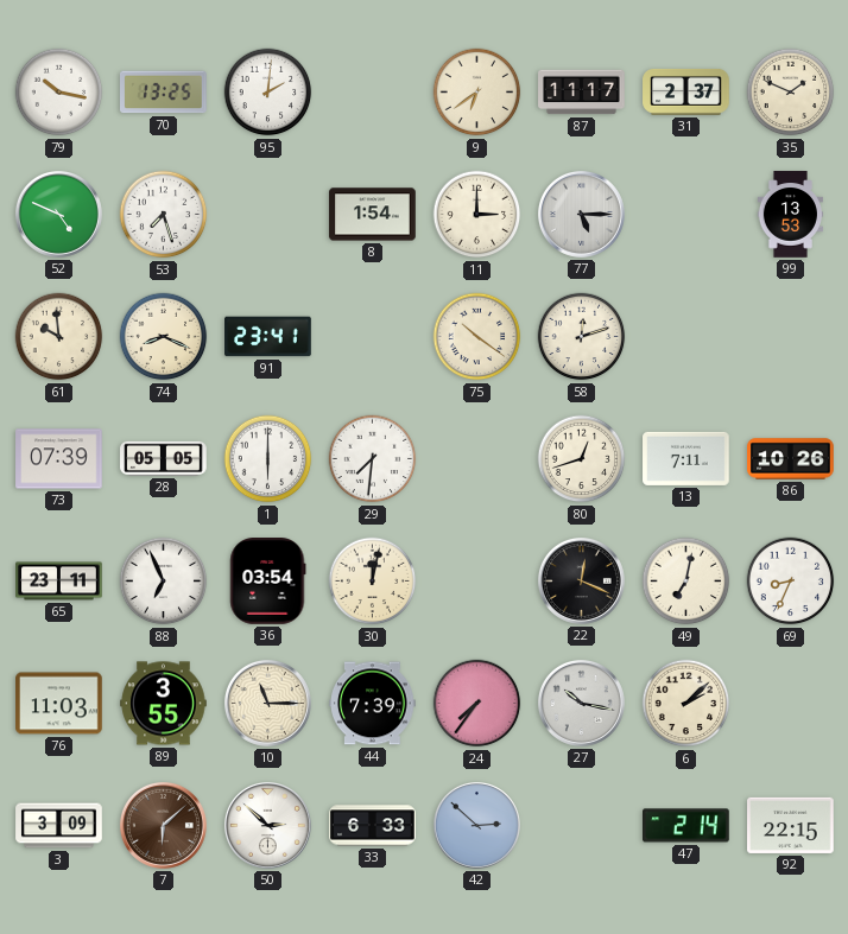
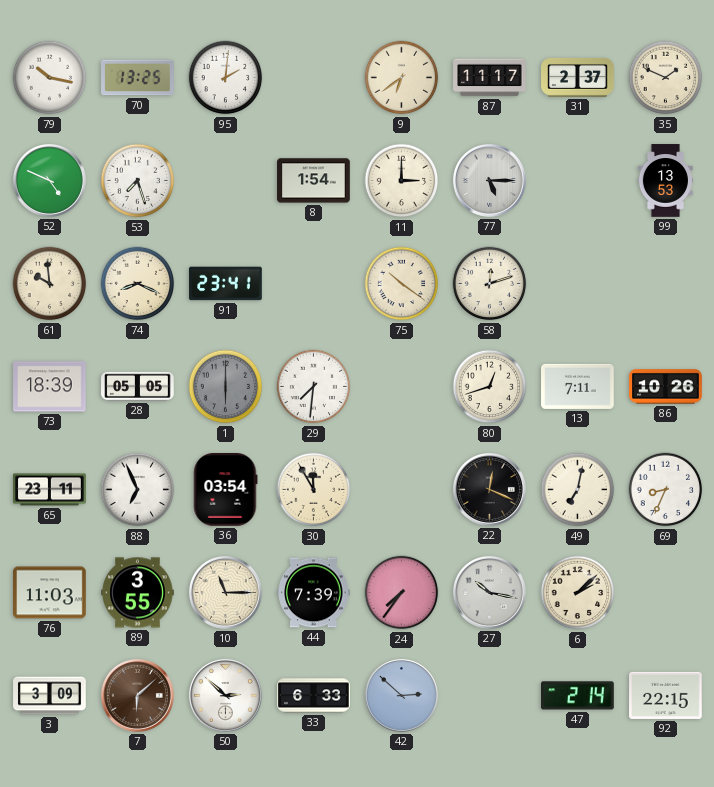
73: 07:39 -> 18:39 (50, 387)
1 dial: white -> grey (226, 387)
30: 12:02 -> 11:55 (314, 490)
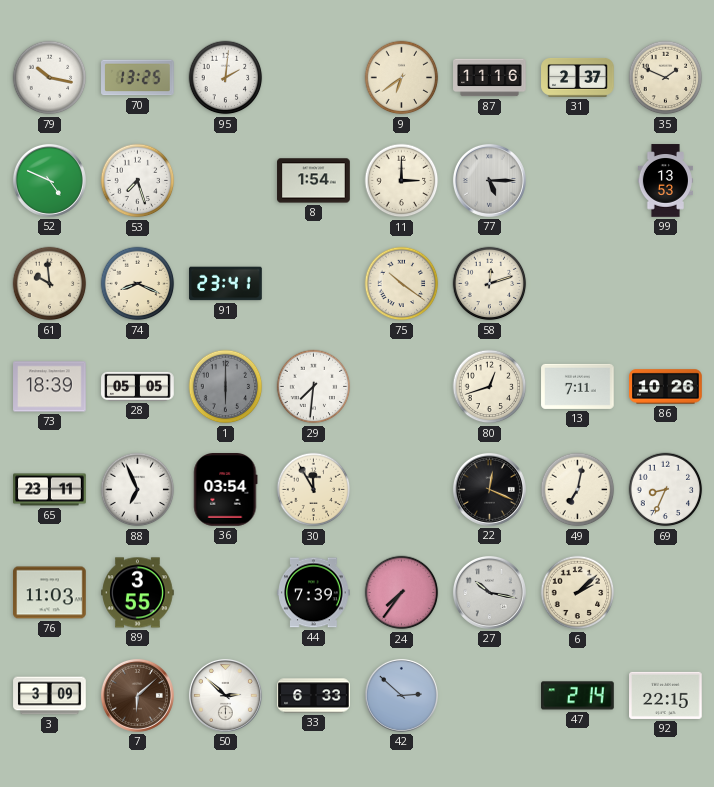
87: 11:17 -> 11:16 (490, 78)
10: 11:15 -> none (225, 592)
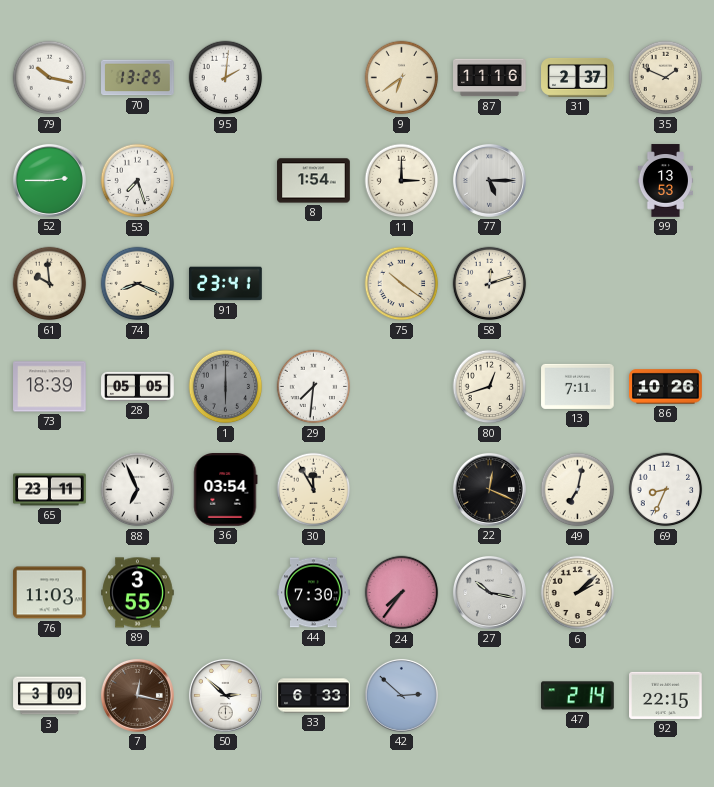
52: 4:49 -> 2:45 (49, 180)
44: 7:39 -> 7:30 (314, 593)
7: 6:08 -> 12:17 (137, 695)
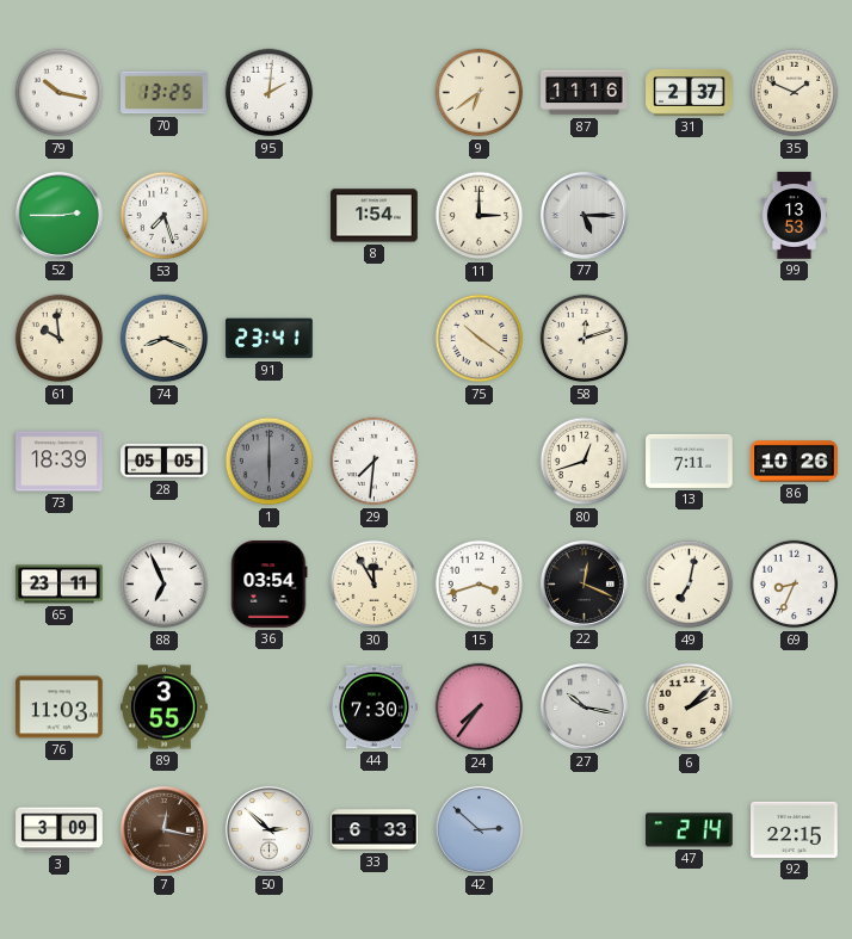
15: none -> 3:42 (480, 585)
